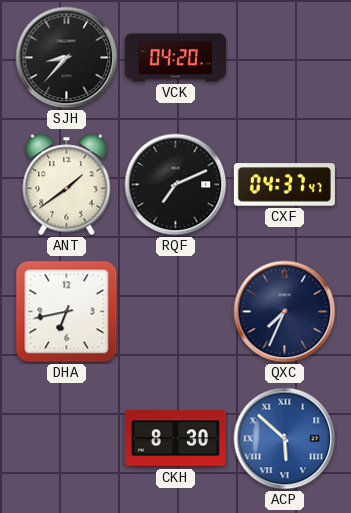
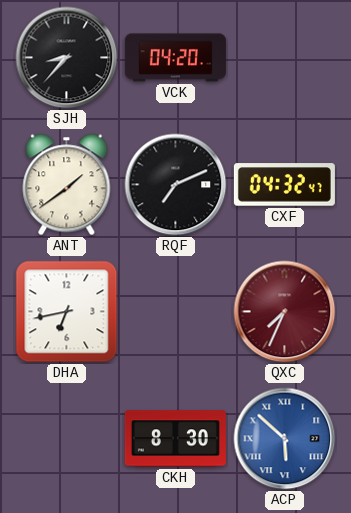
CXF: 04:37 -> 04:32 (284, 185)
QXC dial: navy -> burgundy (285, 312)
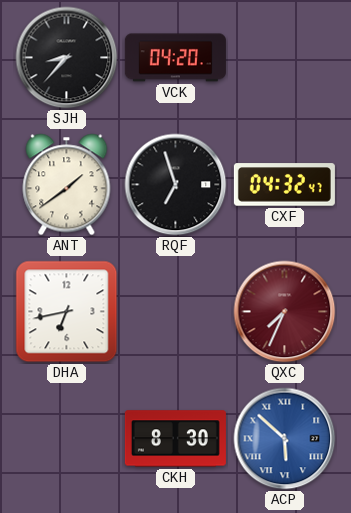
RQF: 7:11 -> 6:57 (176, 185)
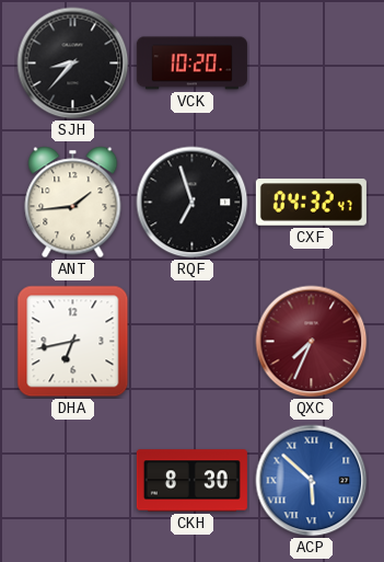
VCK: 04:20 -> 10:20 (191, 64)
ANT: 1:39 -> 1:44 (73, 203)
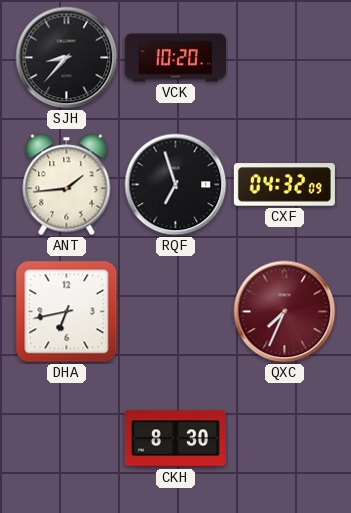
CXF: 04:32:47 -> 04:32:09 (284, 185)
ACP: 5:52 -> none (312, 481)
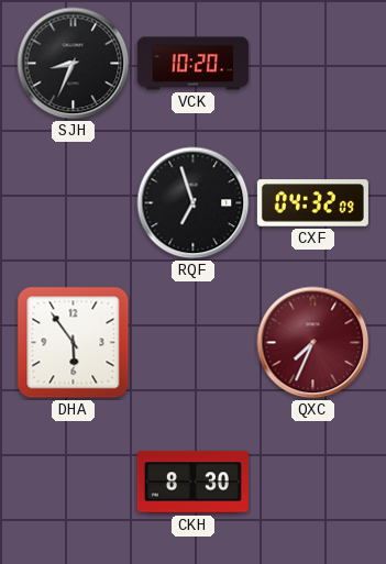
SJH: 8:37 -> 8:34 (74, 64)
ANT: 1:44 -> none (67, 185)
DHA: 6:43 -> 5:54 (74, 343)
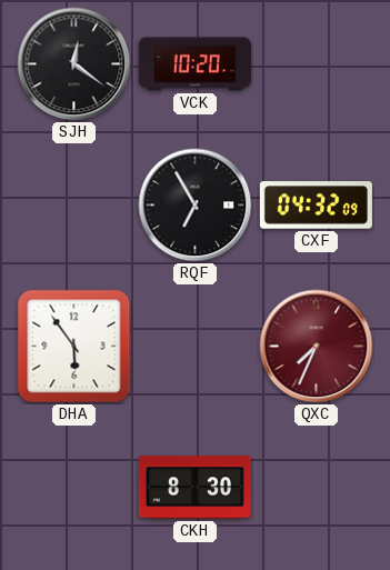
SJH: 8:34 -> 12:21 (74, 64)
RQF: 6:57 -> 6:55 (196, 206)
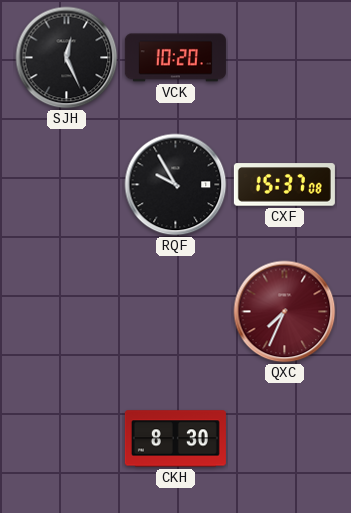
SJH: 12:21 -> 12:26 (67, 58)
RQF: 6:55 -> 9:55 (176, 185)
CXF: 04:32 -> 15:37 (284, 185)
DHA: 5:54 -> none (74, 347)
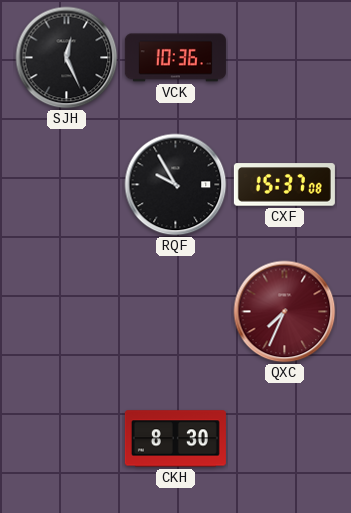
VCK: 10:20 -> 10:36 (175, 58)
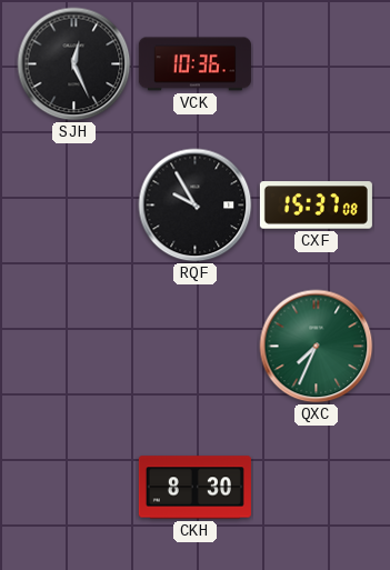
QXC dial: burgundy -> green (317, 347)
